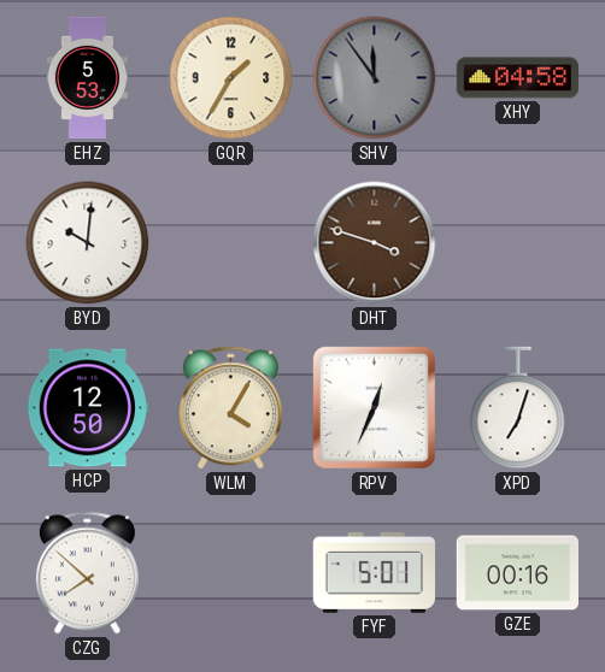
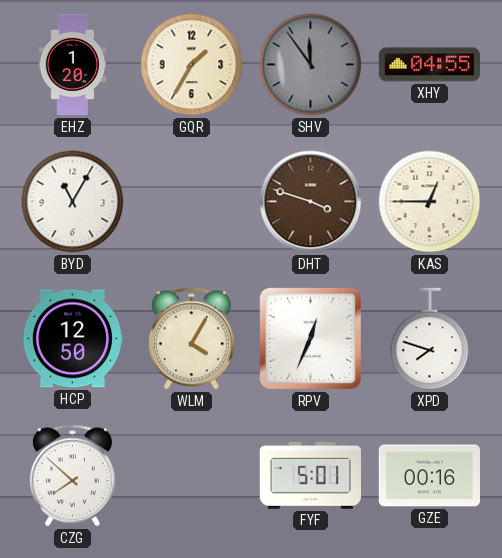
EHZ: 5:53 -> 1:20 (73, 65)
XHY: 04:58 -> 04:55 (429, 65)
BYD: 10:01 -> 11:05 (73, 202)
KAS: none -> 12:45 (430, 202)
XPD: 7:03 -> 7:48 (430, 339)
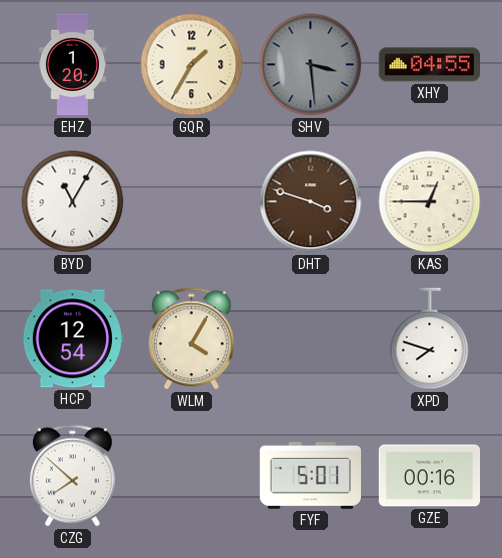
SHV: 11:54 -> 3:29 (311, 65)
HCP: 12:50 -> 12:54 (72, 339)
RPV: 12:34 -> none (310, 338)
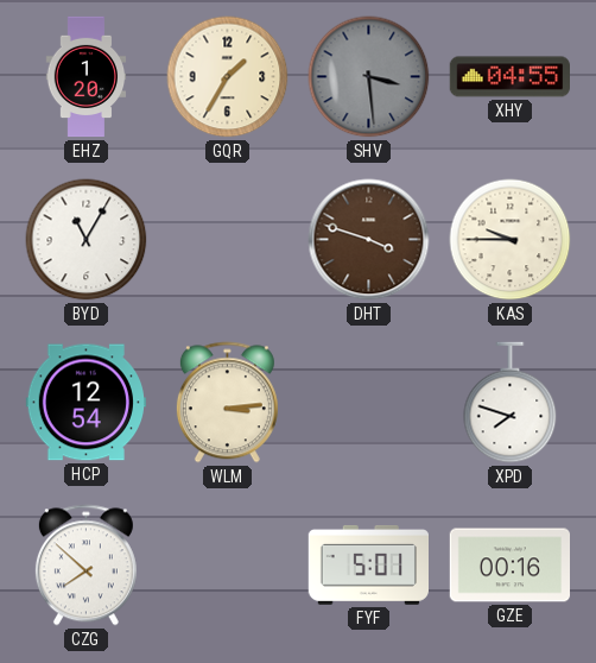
KAS: 12:45 -> 9:45 (511, 240)
WLM: 4:05 -> 3:14 (227, 403)
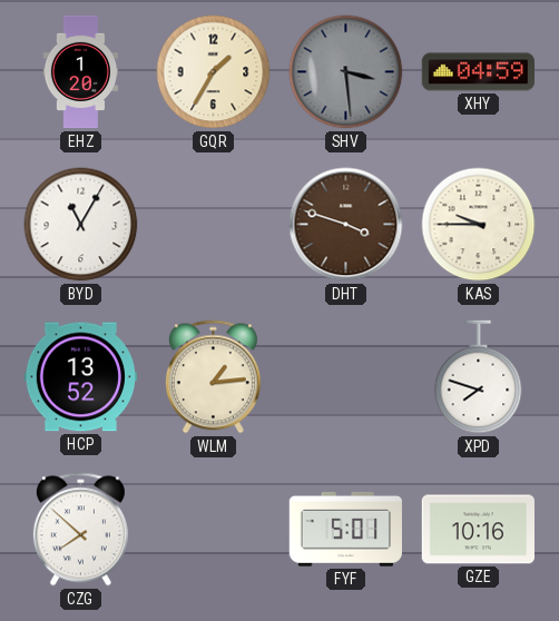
XHY: 04:55 -> 04:59 (478, 72)
HCP: 12:54 -> 13:52 (80, 377)
WLM: 3:14 -> 1:14 (213, 377)
GZE: 00:16 -> 10:16 (478, 530)
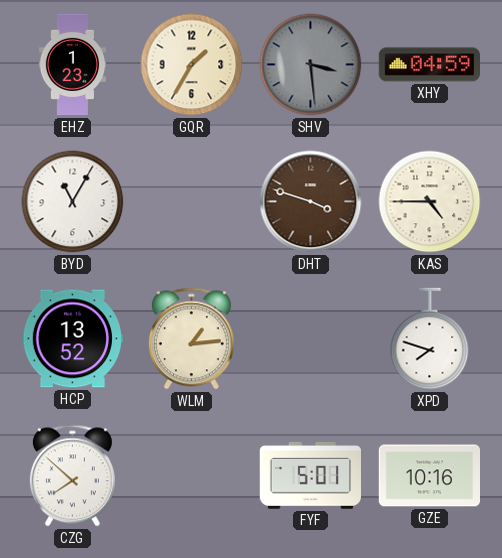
EHZ: 1:20 -> 1:23 (73, 65)
KAS: 9:45 -> 4:45 (430, 202)
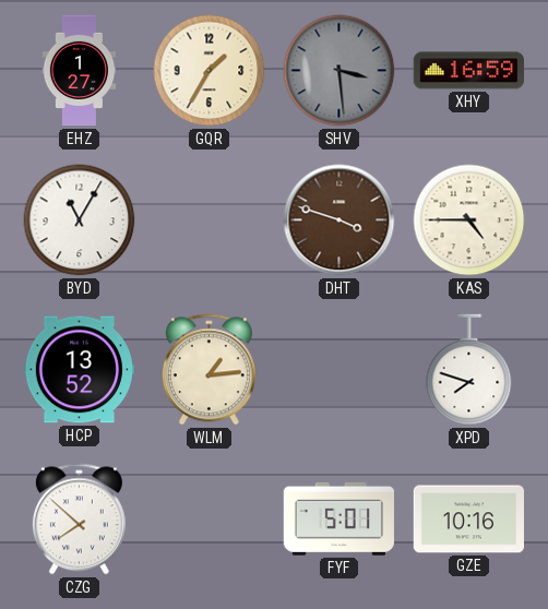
EHZ: 1:23 -> 1:27 (80, 71)
XHY: 04:59 -> 16:59 (468, 71)
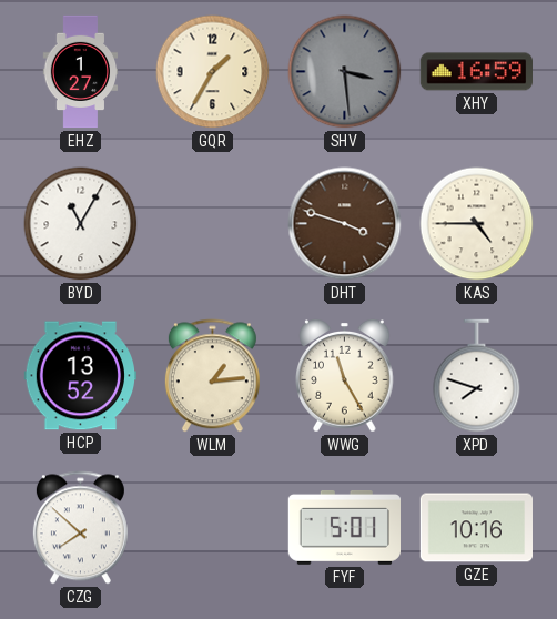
WWG: none -> 11:25 (345, 376)
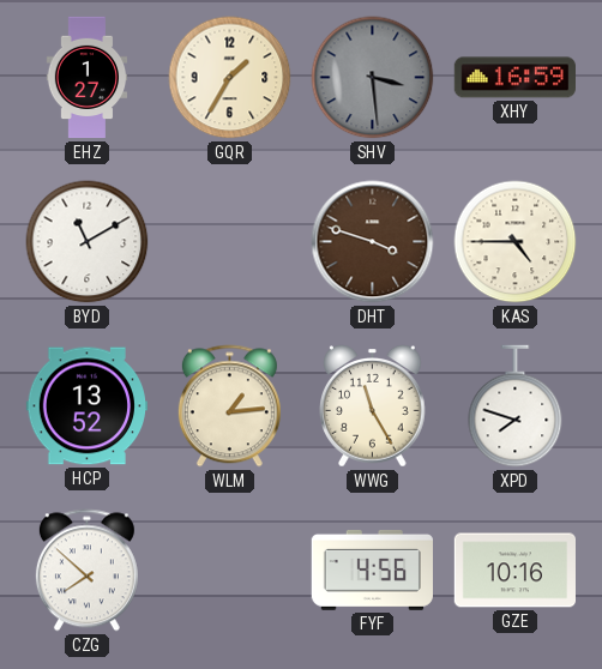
BYD: 11:05 -> 11:10 (88, 242)
FYF: 5:01 -> 4:56 (372, 569)
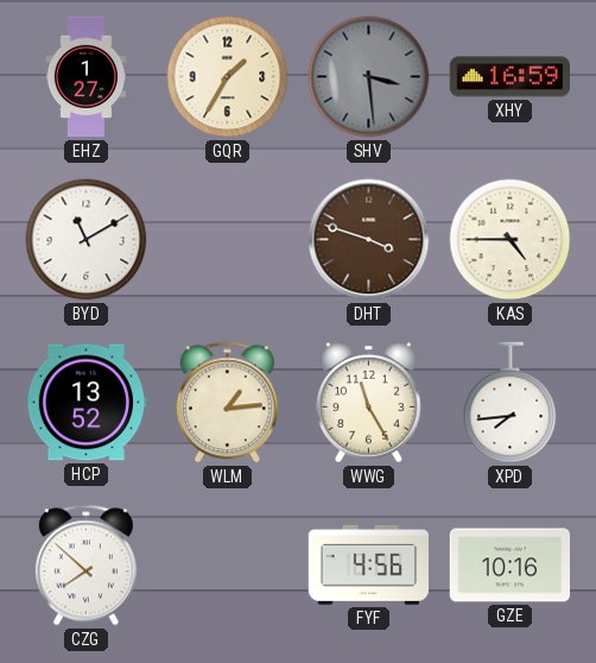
XPD: 7:48 -> 7:44 (511, 403)
